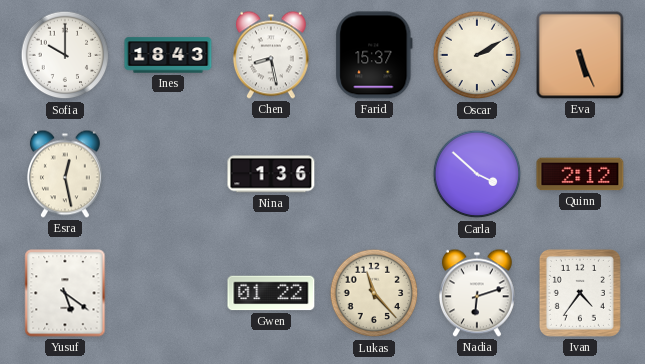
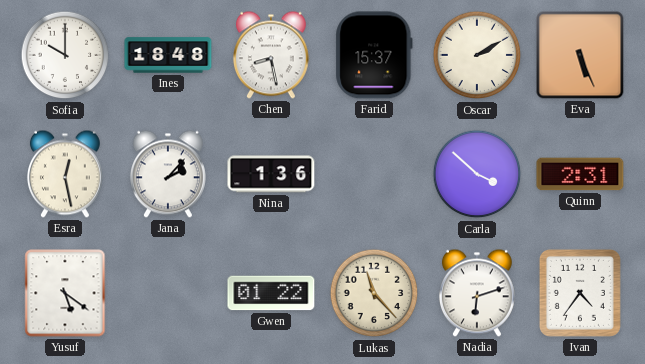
Ines: 18:43 -> 18:48 (168, 55)
Jana: none -> 2:07 (168, 174)
Quinn: 2:12 -> 2:31 (580, 174)
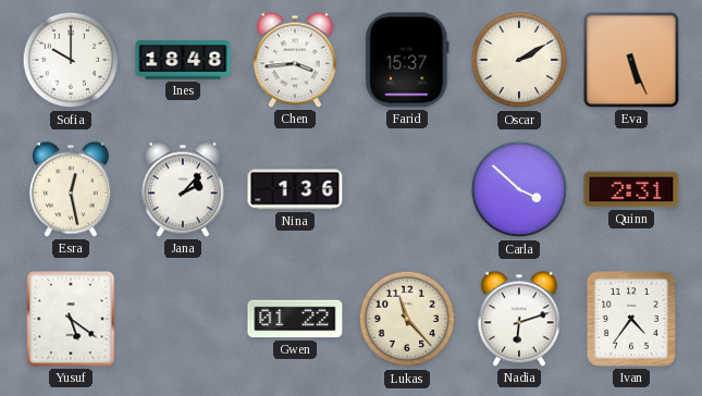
Chen: 8:28 -> 3:44 (295, 60)
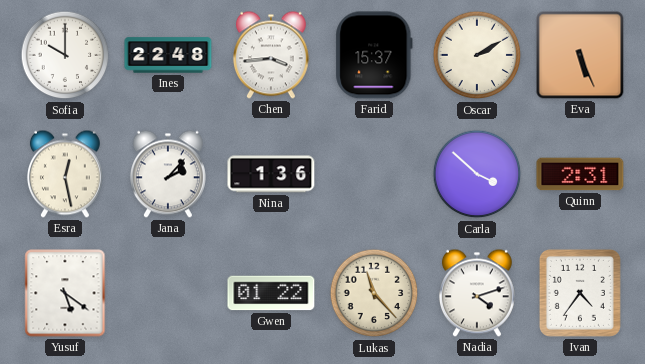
Ines: 18:48 -> 22:48 (168, 55)
Nadia: 6:12 -> 4:12 (477, 293)
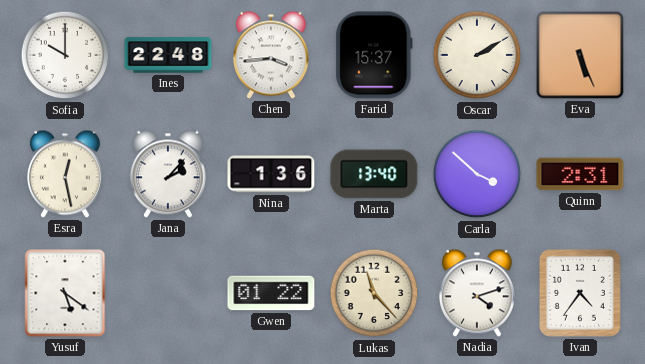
Marta: none -> 13:40 (374, 174)
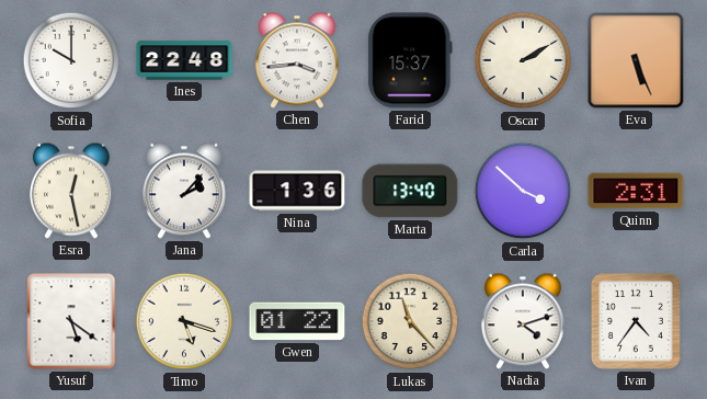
Timo: none -> 5:18 (184, 321)
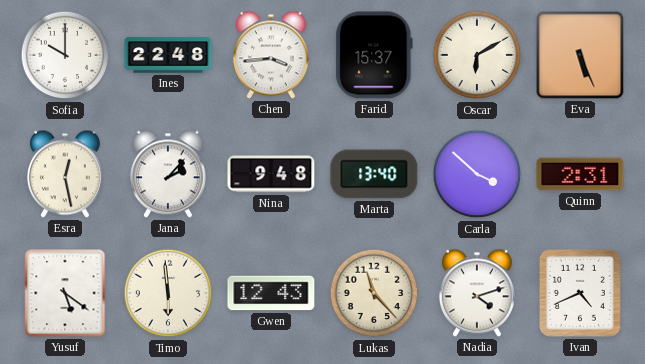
Oscar: 2:10 -> 6:10 (477, 55)
Nina: 1:36 -> 9:48 (271, 174)
Timo: 5:18 -> 5:59 (168, 293)
Gwen: 01:22 -> 12:43 (271, 293)
Ivan: 4:36 -> 4:41 (580, 293)
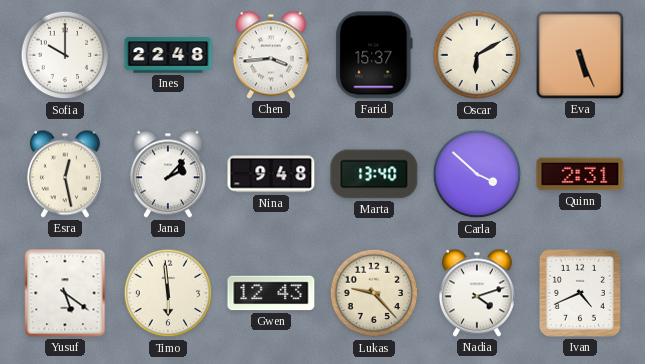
Lukas: 11:23 -> 9:23 (374, 293)
